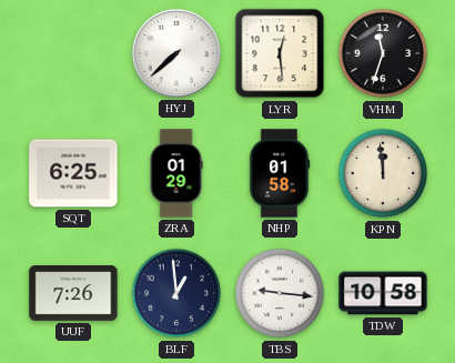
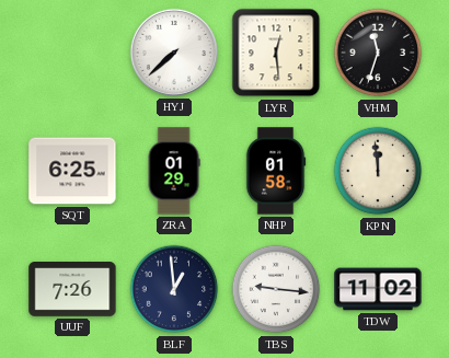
TDW: 10:58 -> 11:02 (378, 289)
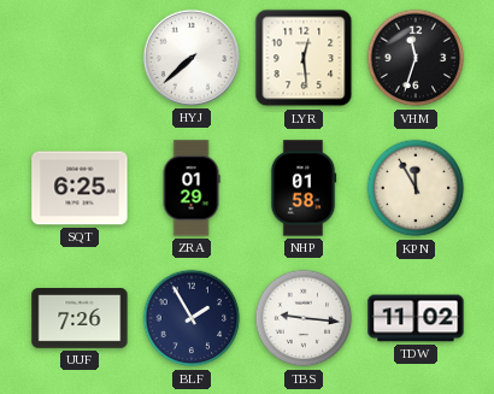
KPN: 11:59 -> 11:55 (416, 188)
BLF: 12:59 -> 1:55 (192, 318)
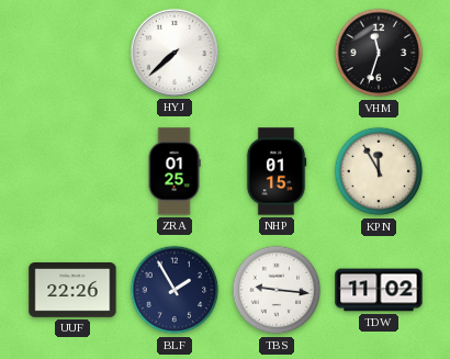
LYR: 12:29 -> none (304, 58)
SQT: 6:25 -> none (80, 188)
ZRA: 01:29 -> 01:25 (175, 171)
NHP: 01:58 -> 01:15 (277, 171)
UUF: 7:26 -> 22:26 (72, 290)
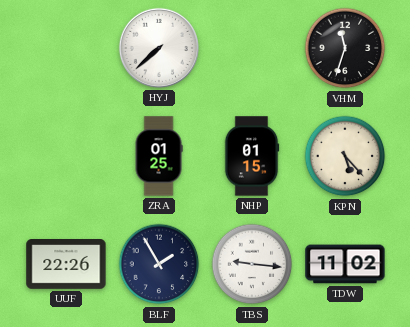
KPN: 11:55 -> 5:23 (345, 156)
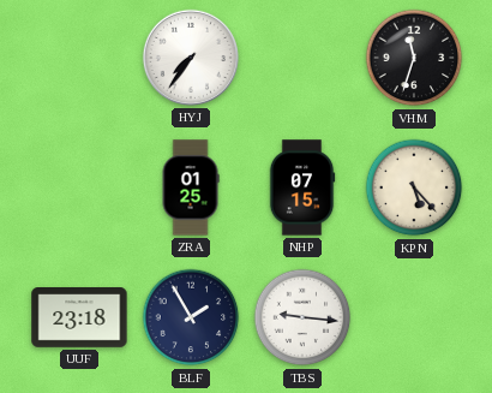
HYJ: 7:38 -> 7:36 (191, 58)
NHP: 01:15 -> 07:15 (302, 187)
UUF: 22:26 -> 23:18 (79, 317)
TDW: 11:02 -> none (345, 264)
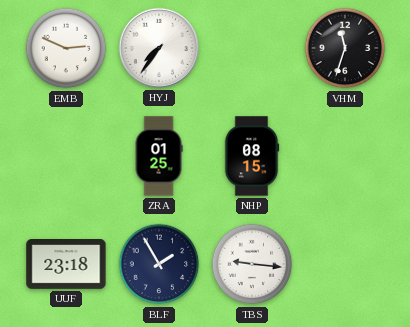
EMB: none -> 2:49 (66, 48)
NHP: 07:15 -> 08:15 (252, 156)
KPN: 5:23 -> none (414, 187)
